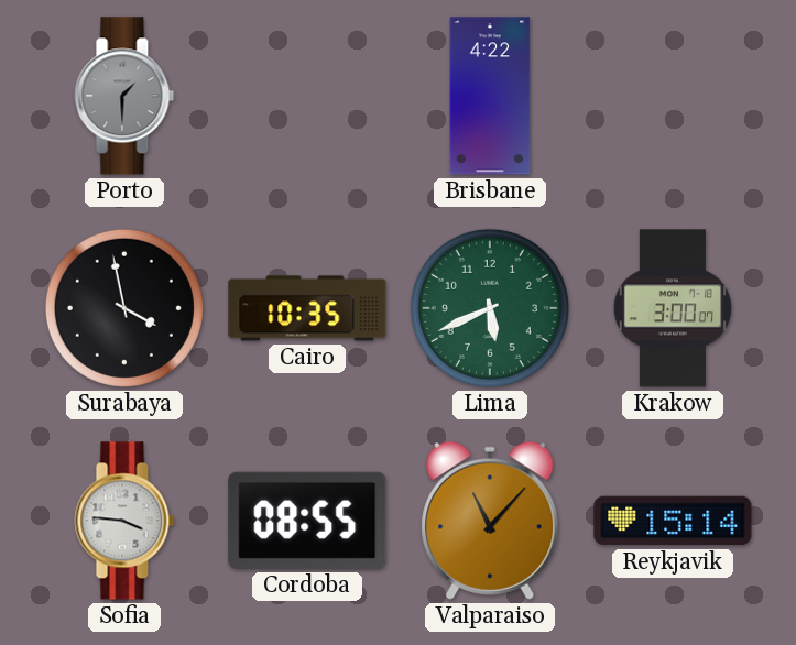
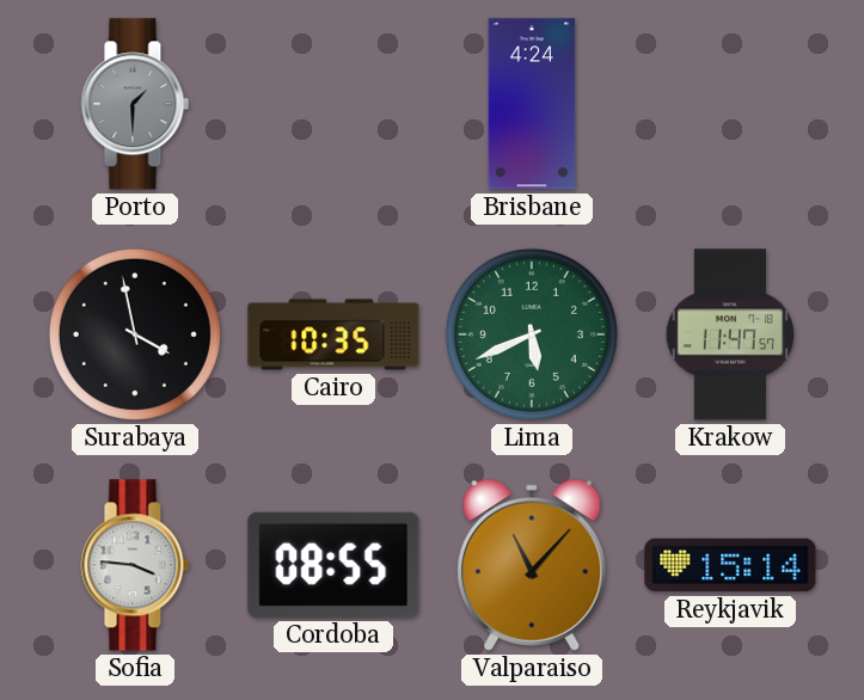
Brisbane: 4:22 -> 4:24 (532, 104)
Krakow: 3:00 -> 11:47 (730, 334)
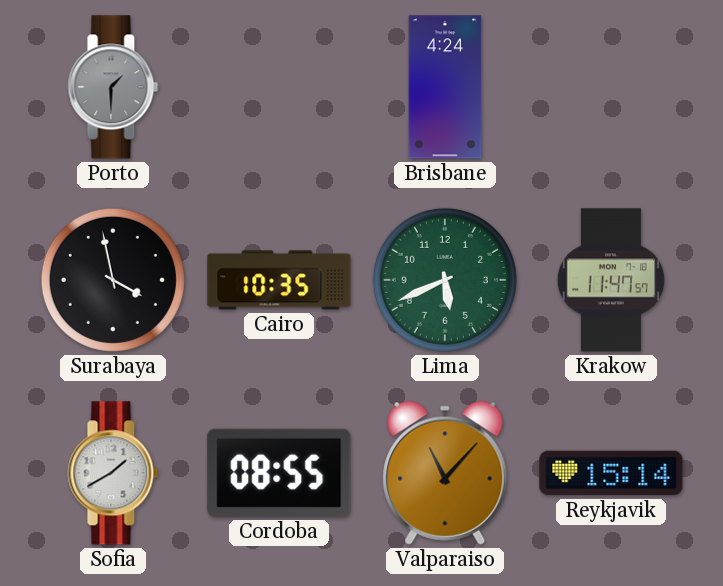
Sofia: 3:46 -> 1:40 (113, 473)
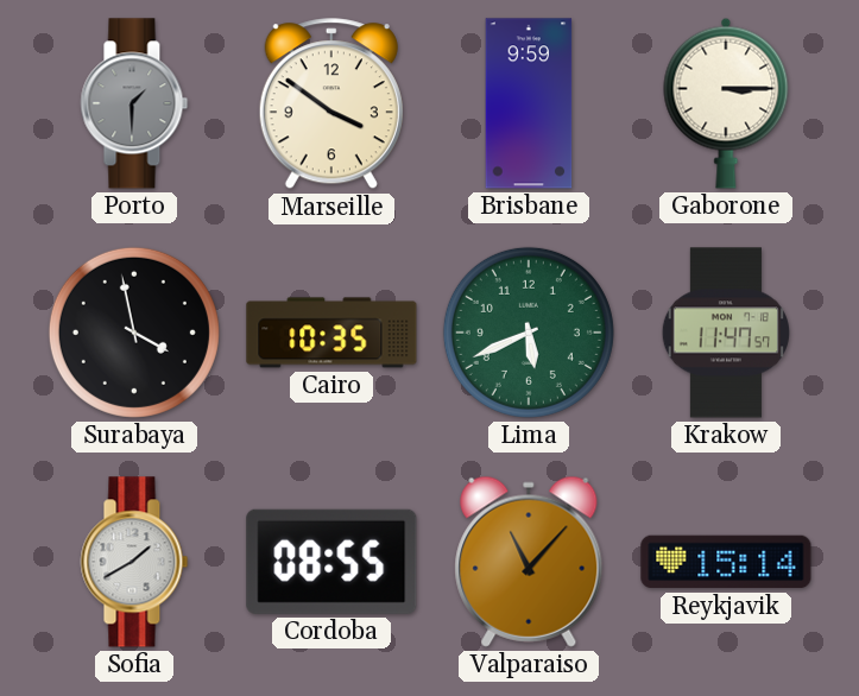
Marseille: none -> 3:51 (331, 105)
Brisbane: 4:24 -> 9:59 (529, 103)
Gaborone: none -> 3:15 (726, 103)
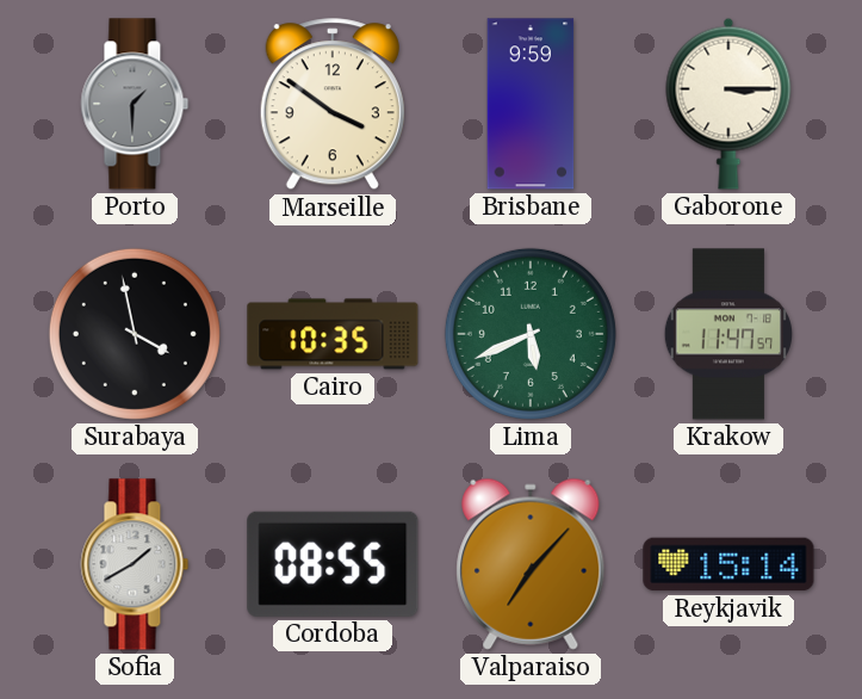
Valparaiso: 11:07 -> 7:07 (531, 564)
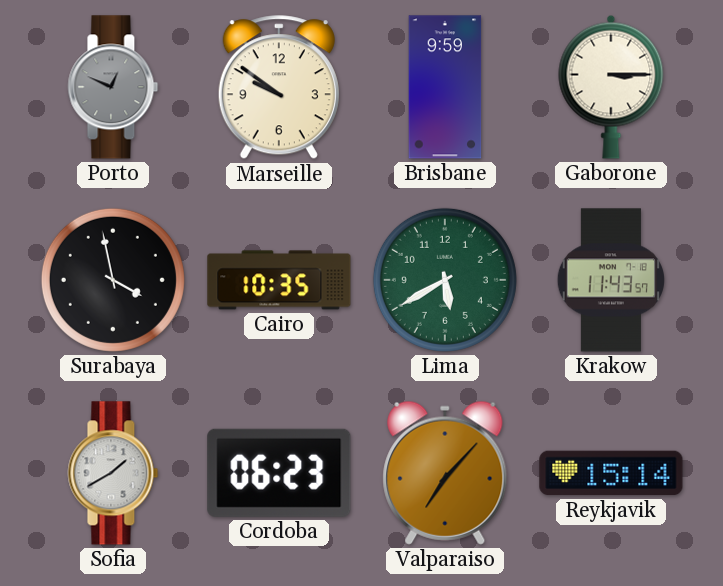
Porto: 1:30 -> 12:49 (113, 87)
Marseille: 3:51 -> 9:51 (279, 88)
Lima: 5:41 -> 5:40 (445, 280)
Krakow: 11:47 -> 11:43 (611, 280)
Cordoba: 08:55 -> 06:23 (279, 473)
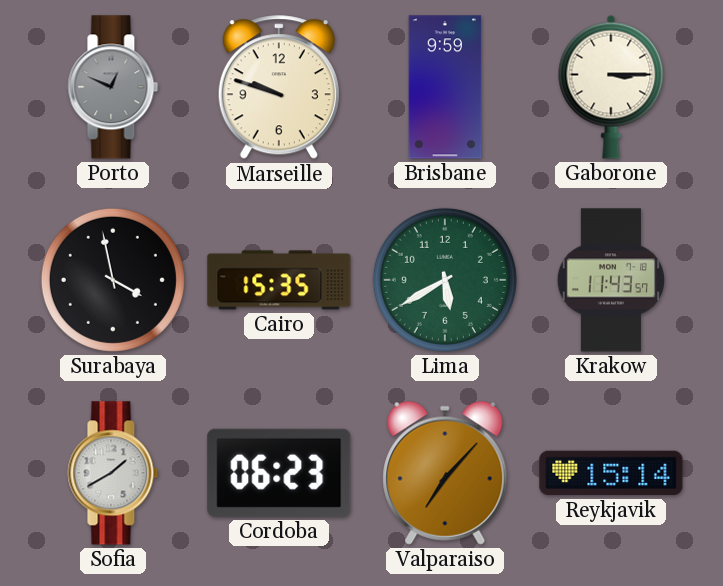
Marseille: 9:51 -> 9:48 (279, 88)
Cairo: 10:35 -> 15:35 (279, 280)
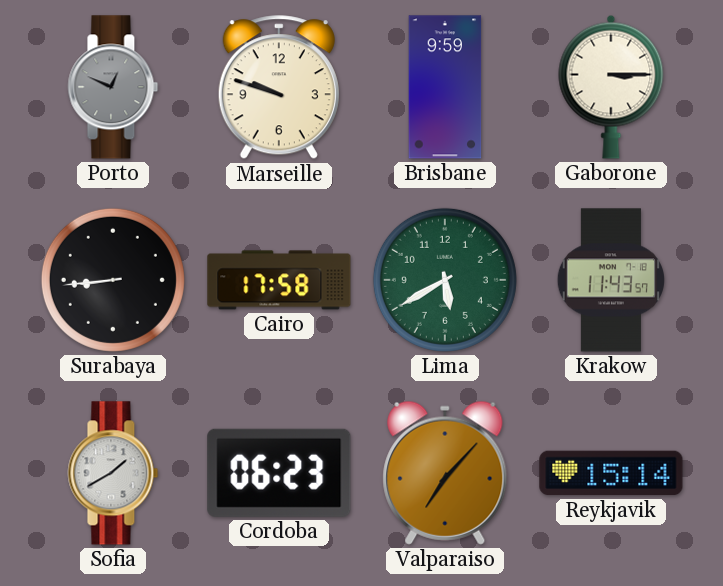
Surabaya: 3:58 -> 8:44 (113, 280)
Cairo: 15:35 -> 17:58 (279, 280)
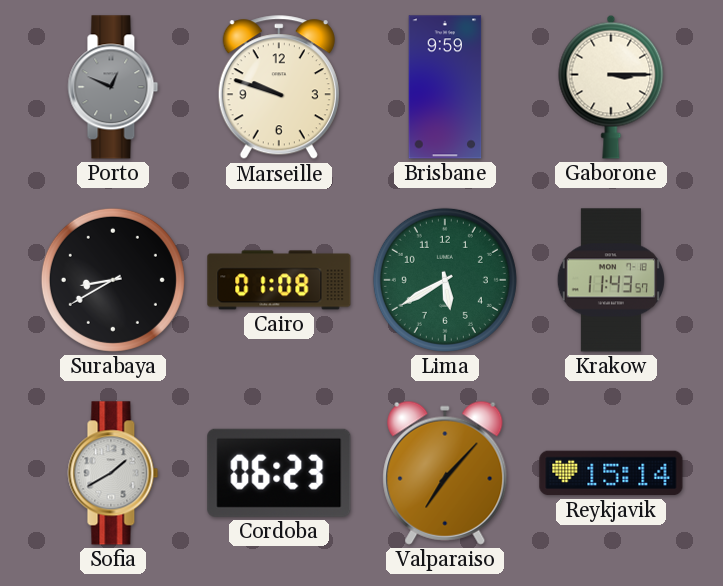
Surabaya: 8:44 -> 8:40 (113, 280)
Cairo: 17:58 -> 01:08 (279, 280)
